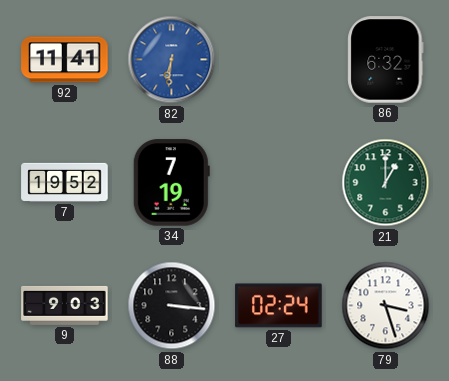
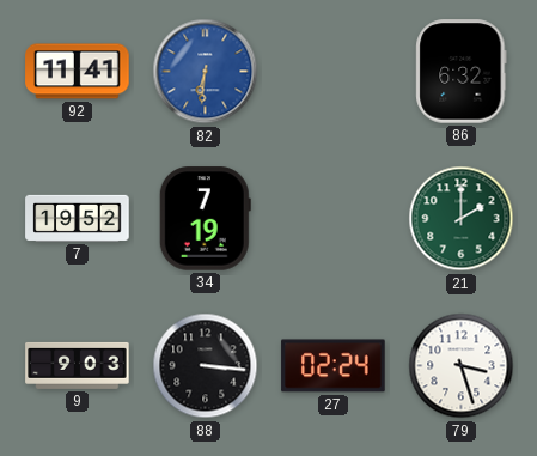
21: 1:00 -> 2:00 (462, 219)
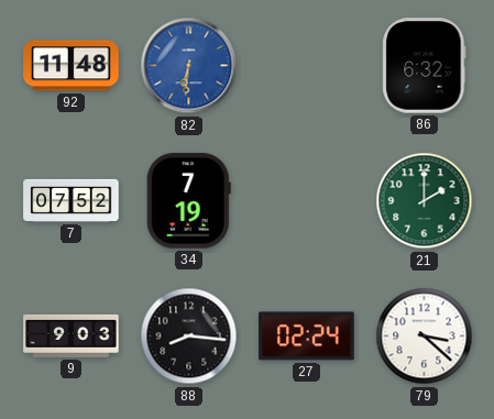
92: 11:41 -> 11:48 (72, 66)
7: 19:52 -> 07:52 (72, 200)
88: 3:16 -> 8:16 (189, 337)
79: 3:27 -> 3:22 (425, 337)
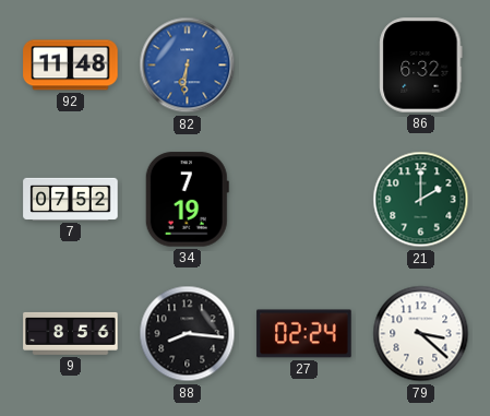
9: 9:03 -> 8:56 (71, 333)
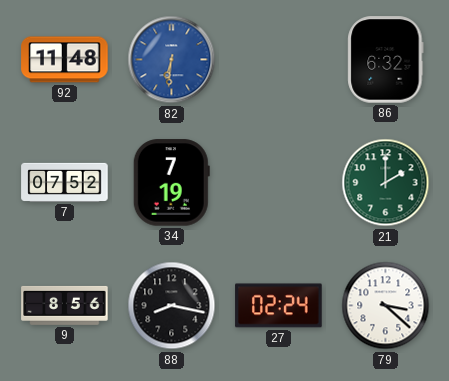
88: 8:16 -> 8:17 (172, 306)
